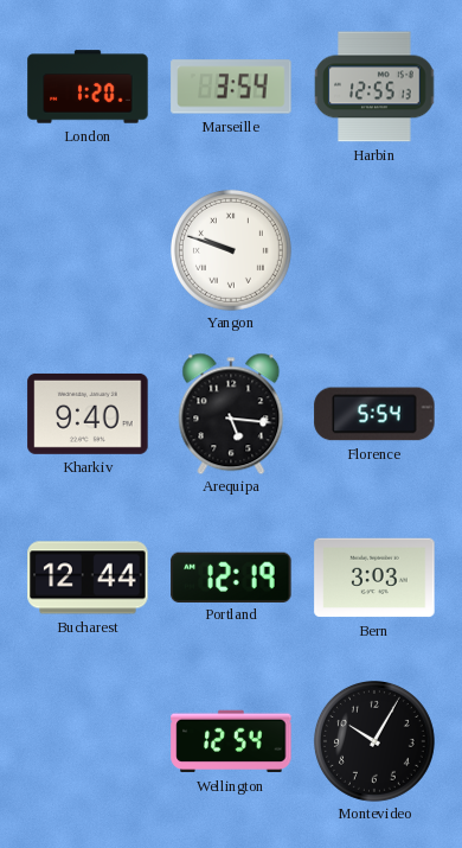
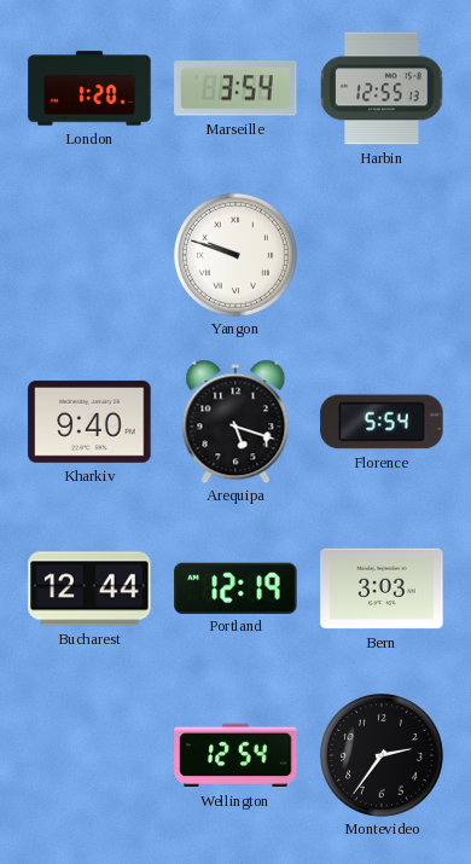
Arequipa: 5:16 -> 5:18 (235, 422)
Montevideo: 10:05 -> 2:36 (382, 755)
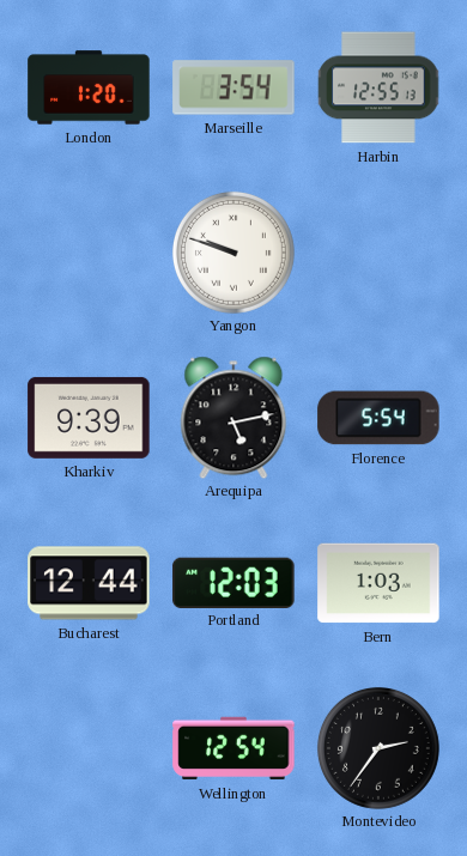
Kharkiv: 9:40 -> 9:39 (89, 418)
Arequipa: 5:18 -> 5:13 (233, 418)
Portland: 12:19 -> 12:03 (233, 582)
Bern: 3:03 -> 1:03 (378, 583)
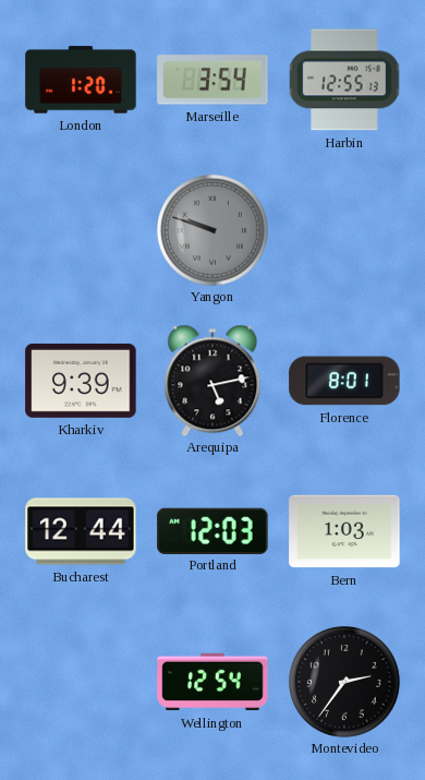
Yangon dial: white -> grey (212, 230)
Florence: 5:54 -> 8:01 (344, 381)
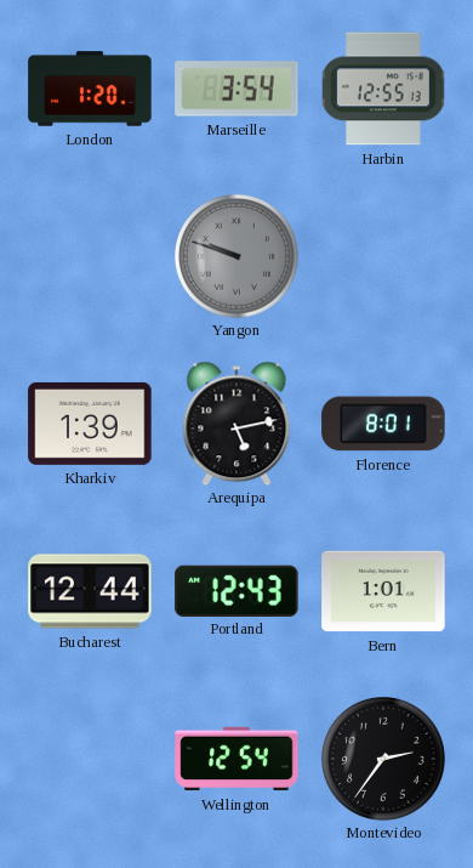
Kharkiv: 9:39 -> 1:39 (90, 424)
Portland: 12:03 -> 12:43 (236, 590)
Bern: 1:03 -> 1:01 (383, 591)
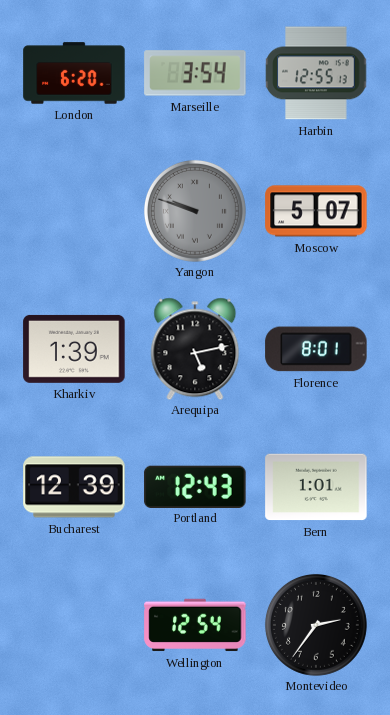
London: 1:20 -> 6:20 (74, 73)
Moscow: none -> 5:07 (316, 211)
Bucharest: 12:44 -> 12:39 (74, 487)
